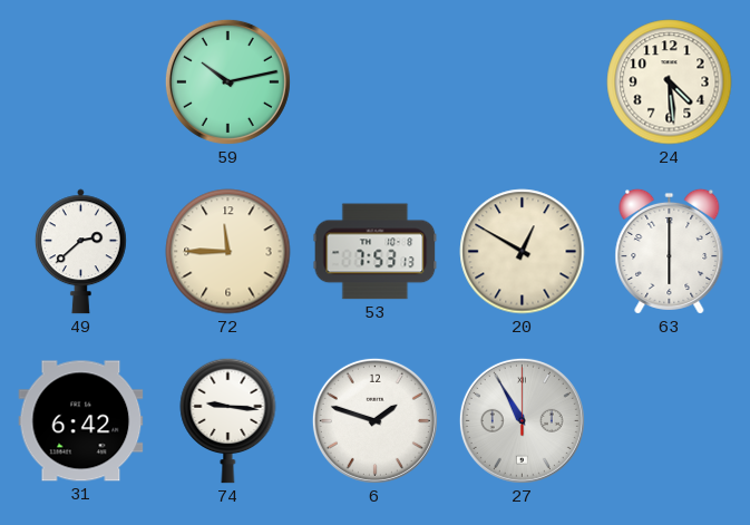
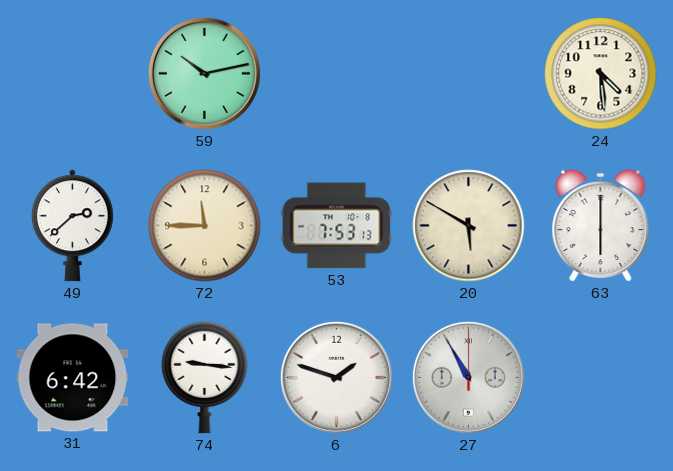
20: 12:50 -> 5:50 (469, 226)
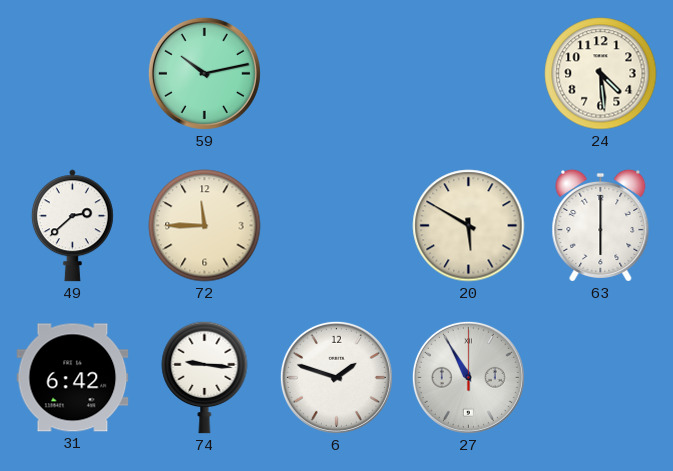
53: 7:53 -> none (337, 226)
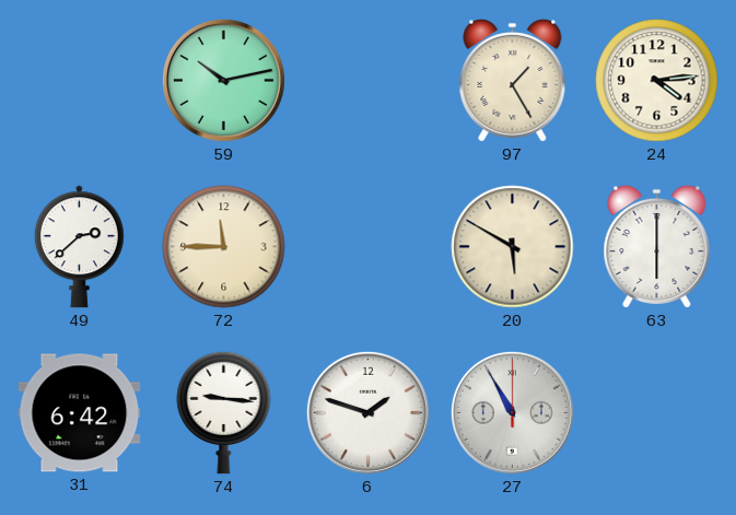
97: none -> 1:25 (513, 80)
24: 4:29 -> 4:14 (657, 81)
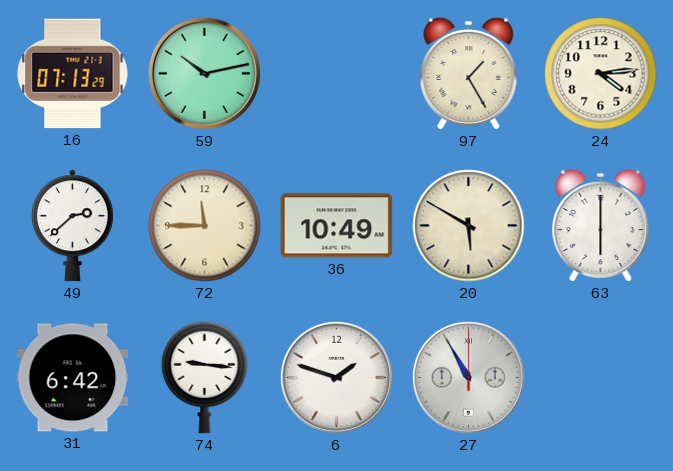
16: none -> 07:13 (73, 74)
36: none -> 10:49 (337, 226)
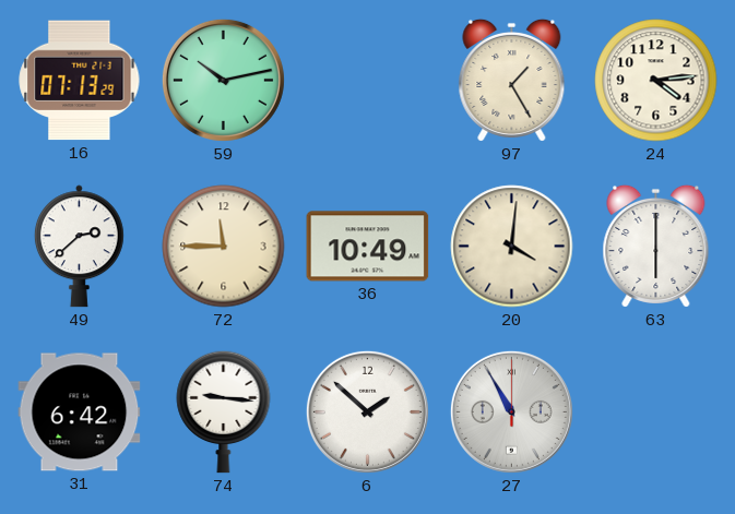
20: 5:50 -> 4:01 (512, 247)
6: 1:48 -> 1:52 (367, 411)
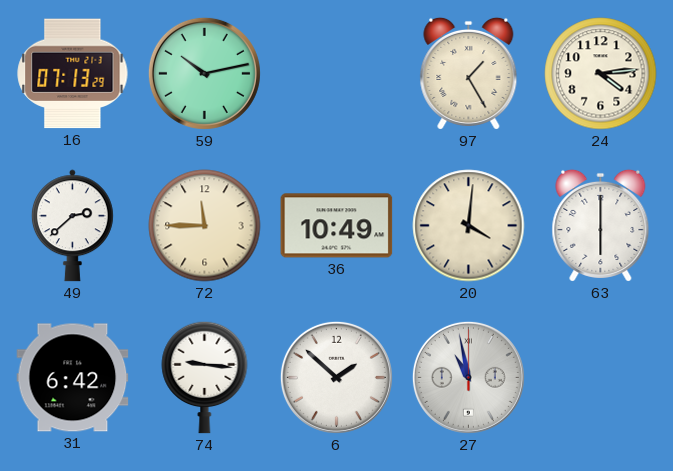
27: 10:55 -> 10:58 (468, 377)
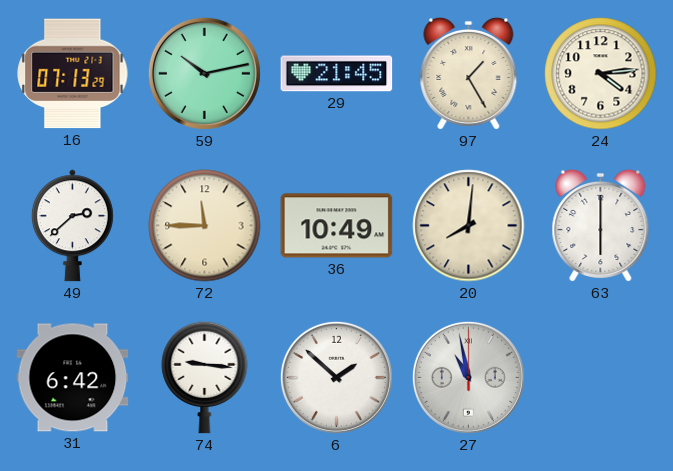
29: none -> 21:45 (337, 74)
20: 4:01 -> 8:01 (469, 226)
